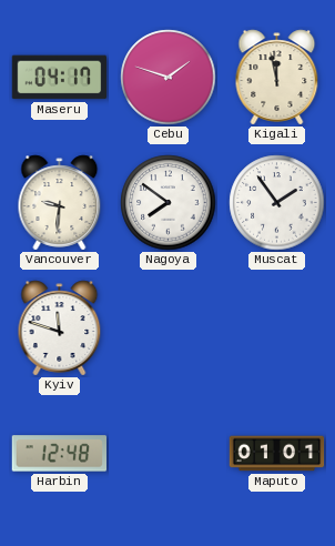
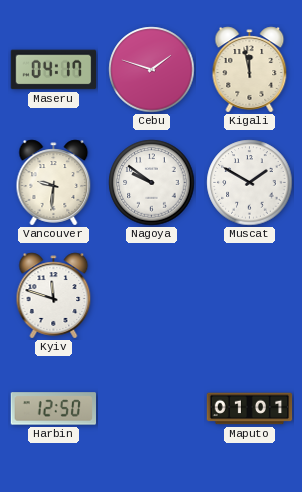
Nagoya: 7:51 -> 9:51 (152, 183)
Muscat: 1:54 -> 1:50 (250, 183)
Harbin: 12:48 -> 12:50 (54, 409)
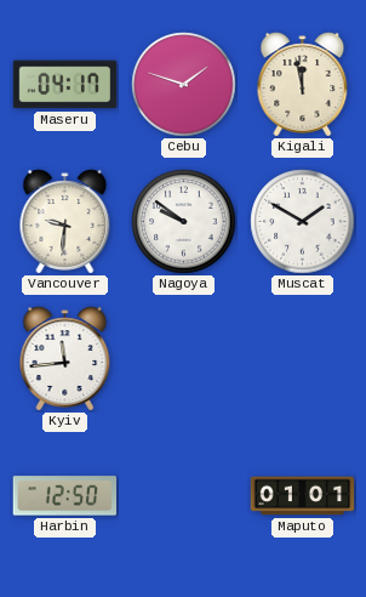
Kyiv: 11:48 -> 11:44 (65, 359)
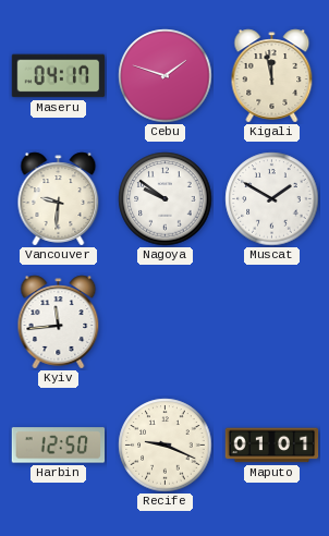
Recife: none -> 9:19 (166, 446)
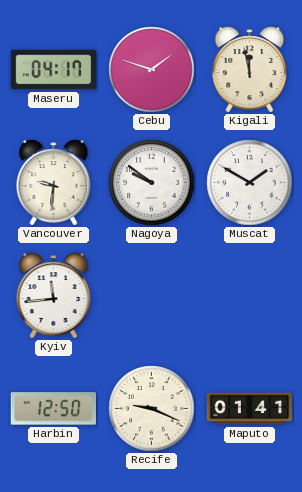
Maputo: 01:01 -> 01:41 (250, 409)
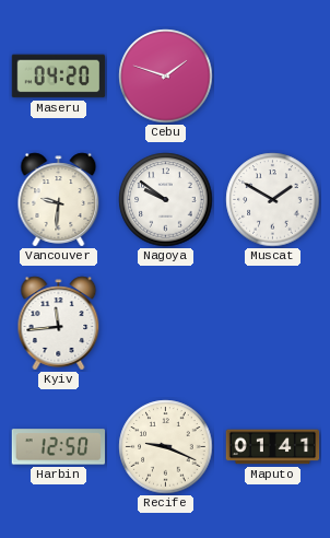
Maseru: 04:17 -> 04:20 (59, 77)
Kigali: 11:58 -> none (250, 70)
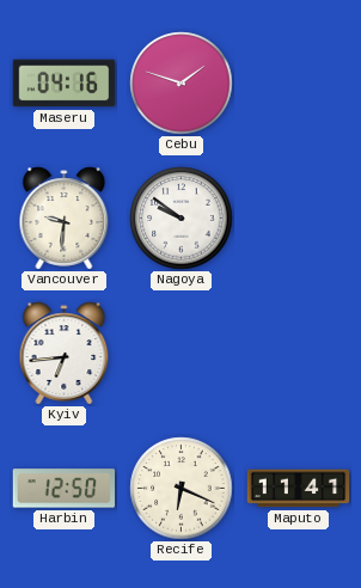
Maseru: 04:20 -> 04:16 (65, 84)
Muscat: 1:50 -> none (273, 200)
Kyiv: 11:44 -> 6:44 (65, 354)
Recife: 9:19 -> 6:19 (182, 489)
Maputo: 01:41 -> 11:41 (299, 489)
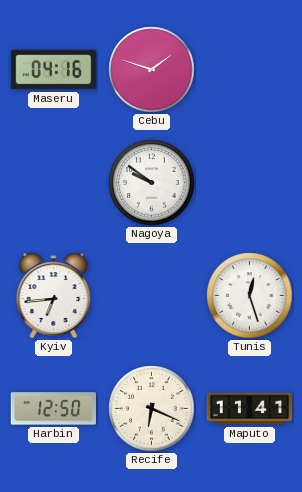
Vancouver: 9:31 -> none (65, 219)
Tunis: none -> 12:27 (250, 296)
